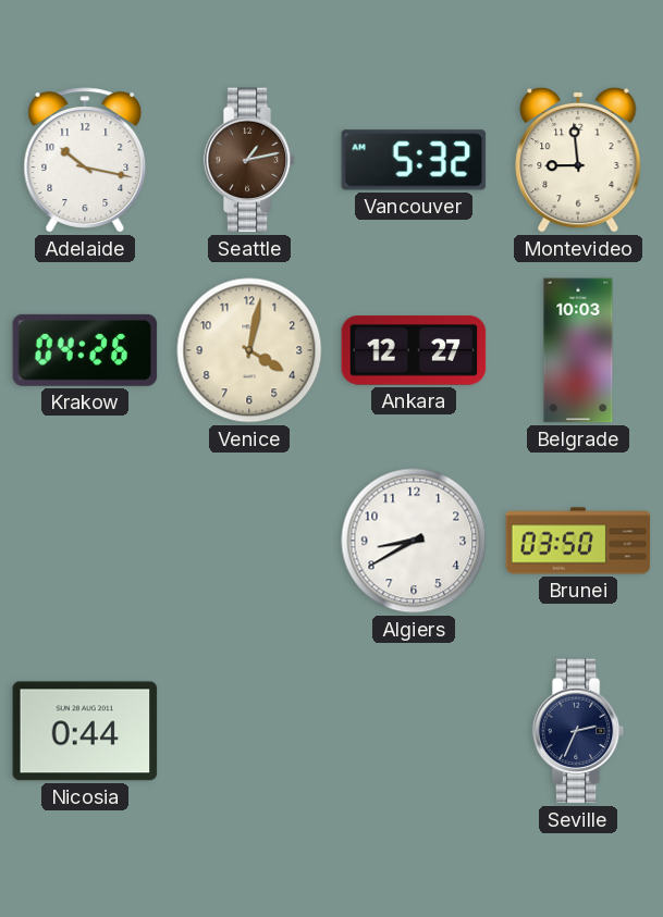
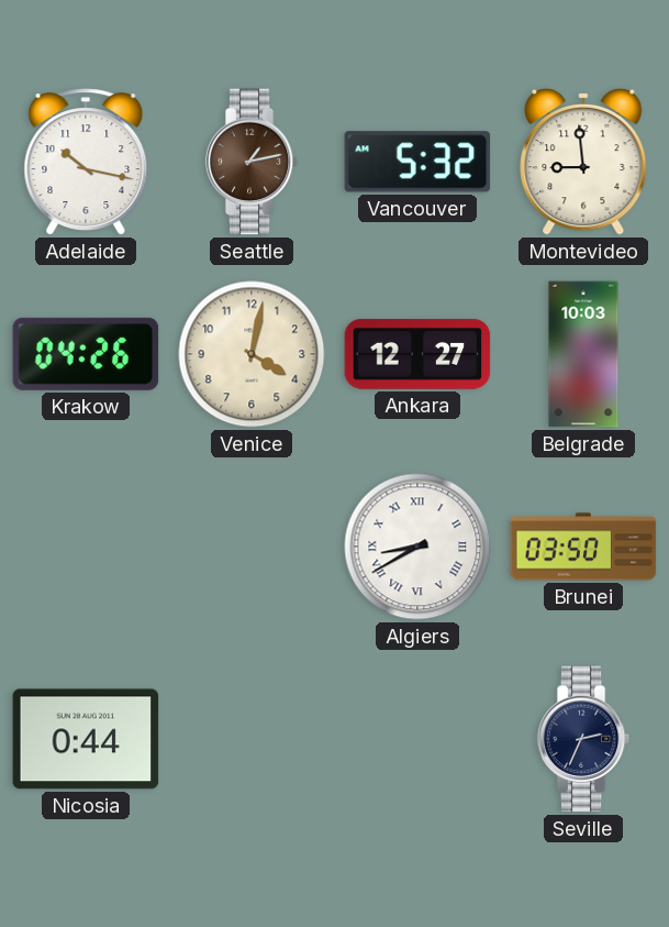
Algiers numerals: Arabic -> Roman (417, 547)
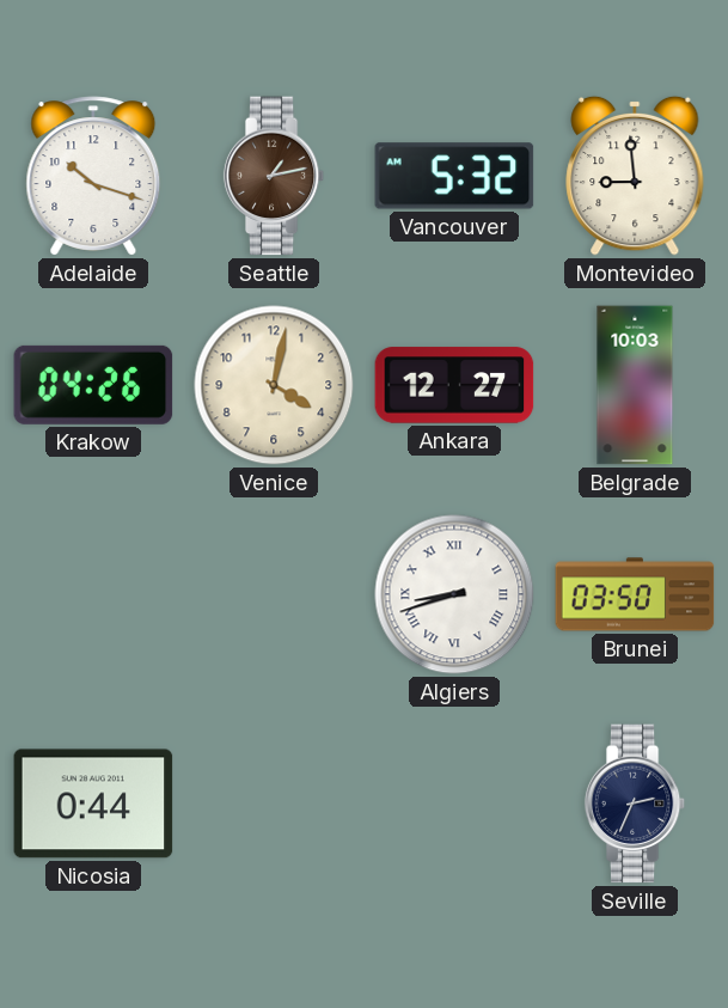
Adelaide: 10:17 -> 10:18 (93, 176)
Algiers: 8:40 -> 8:42 (454, 594)
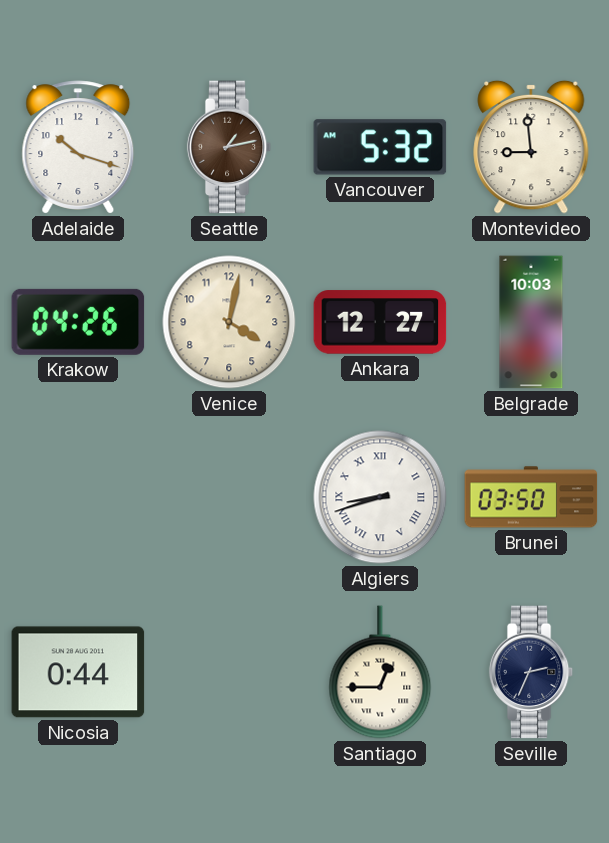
Santiago: none -> 12:45 (380, 672)
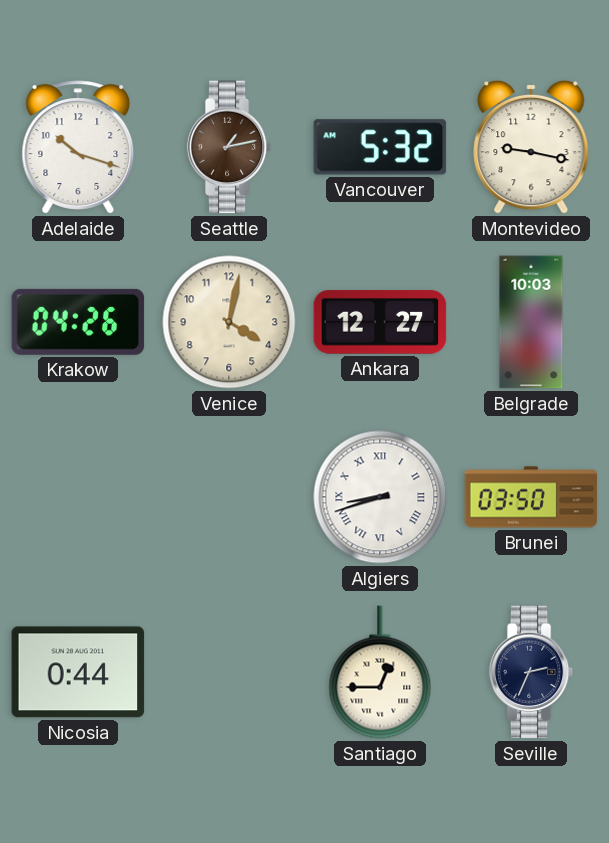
Montevideo: 8:59 -> 9:17 (531, 147)
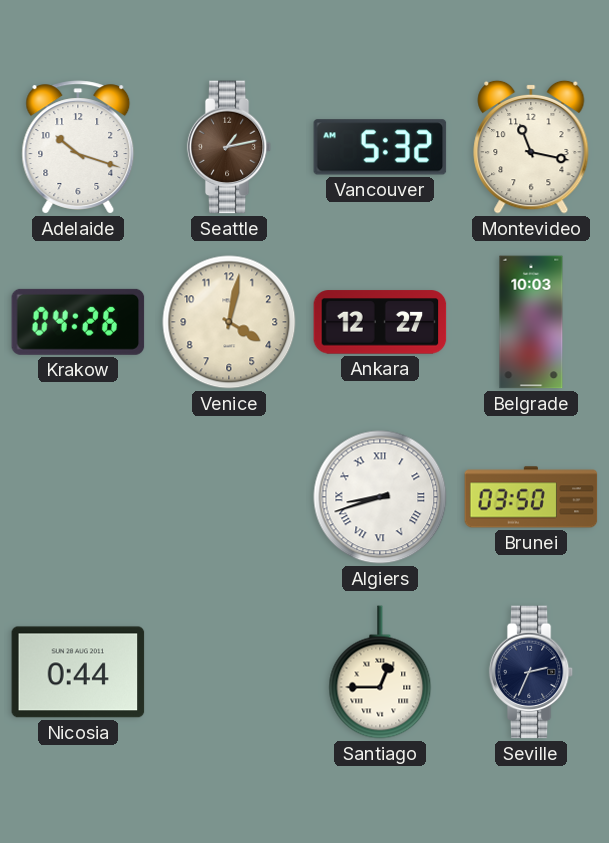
Montevideo: 9:17 -> 11:17 (531, 147)
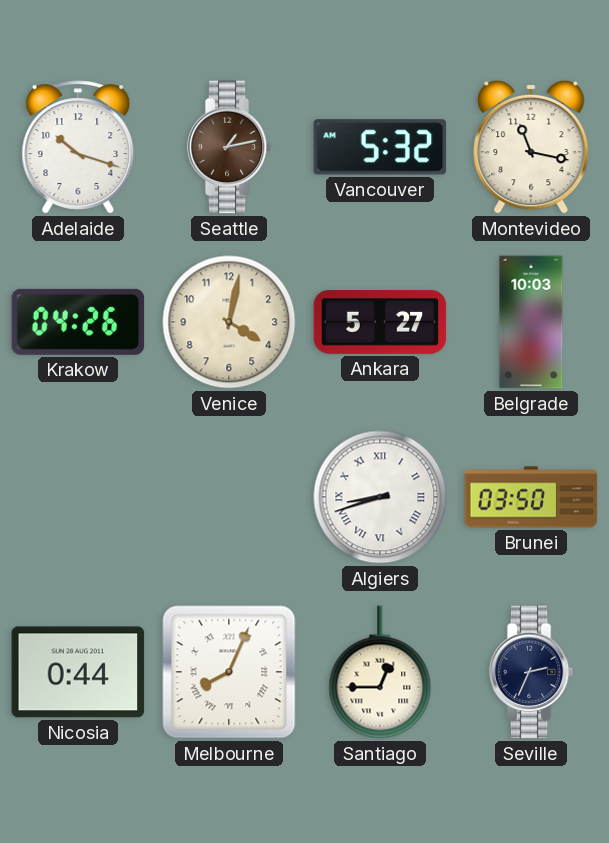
Ankara: 12:27 -> 5:27 (380, 322)
Melbourne: none -> 8:04 (229, 672)
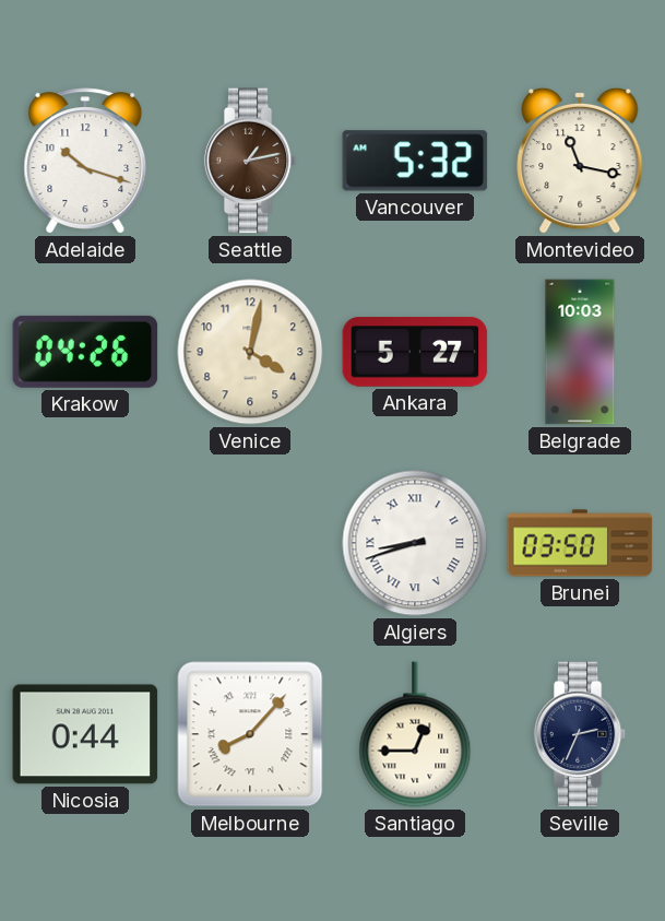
Melbourne: 8:04 -> 8:07 (250, 734)
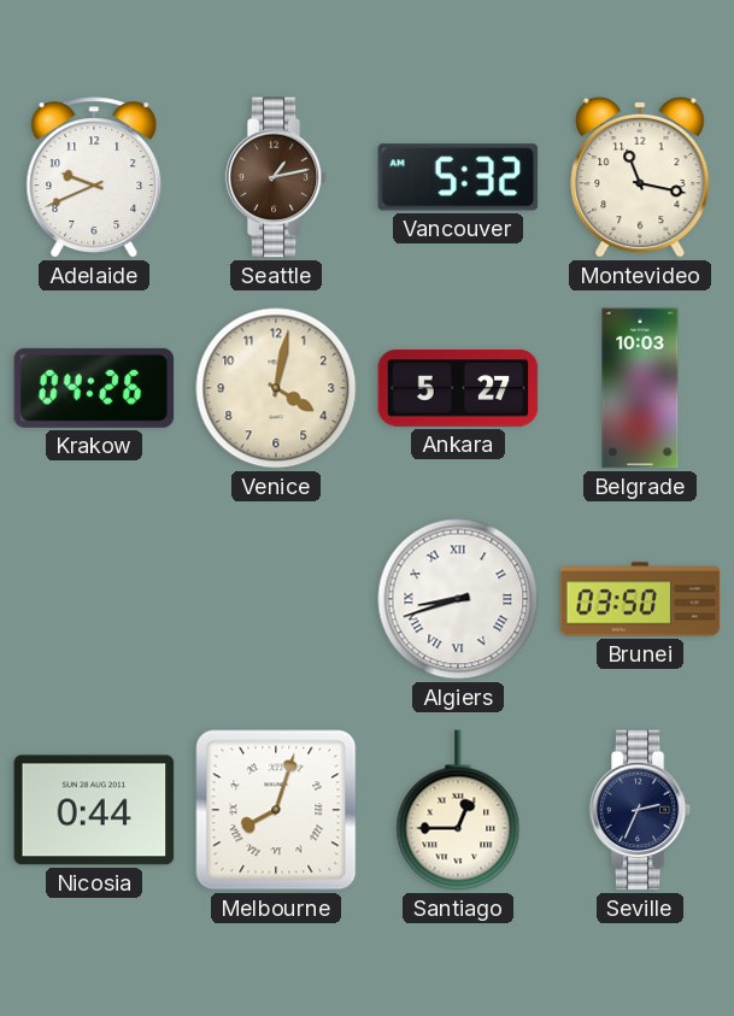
Adelaide: 10:18 -> 9:41 (94, 177)
Melbourne: 8:07 -> 8:03 (276, 810)
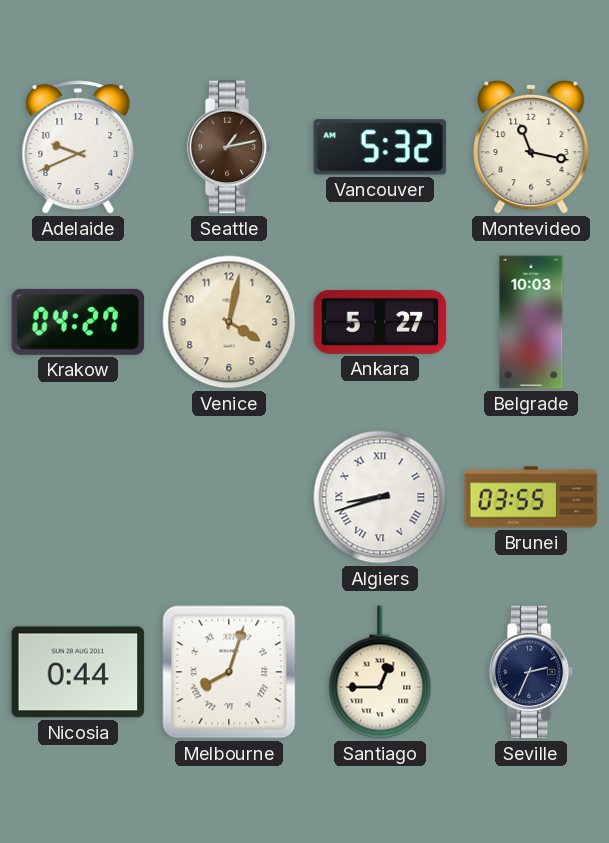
Krakow: 04:26 -> 04:27 (78, 322)
Brunei: 03:50 -> 03:55 (531, 497)
